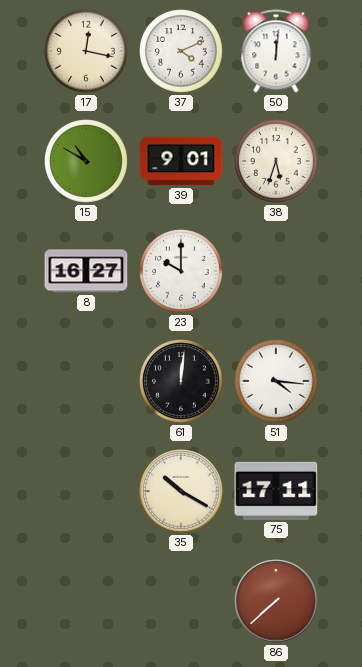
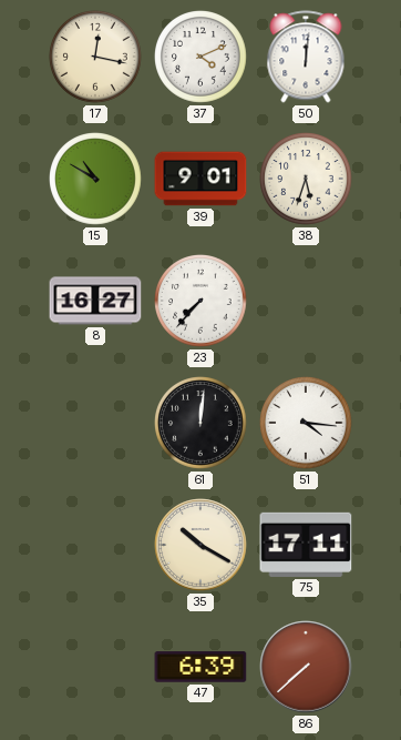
23: 10:00 -> 7:37 (202, 302)
47: none -> 6:39 (200, 667)
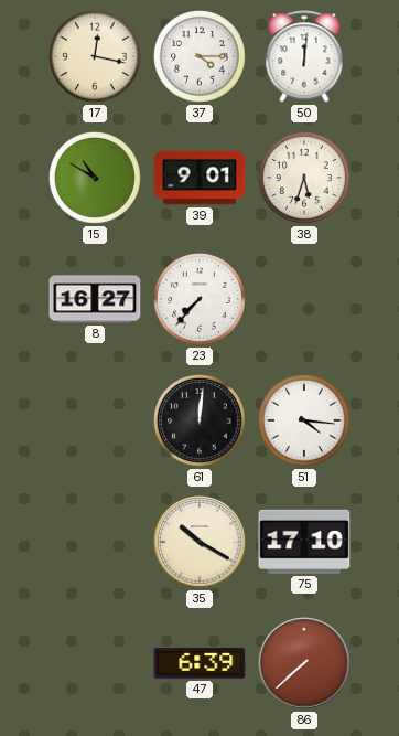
37: 4:11 -> 4:15 (201, 57)
75: 17:11 -> 17:10 (304, 542)
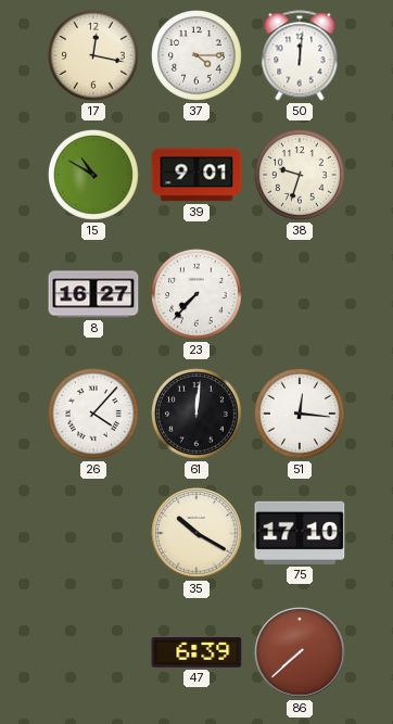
38: 5:33 -> 9:33 (301, 176)
26: none -> 4:07 (94, 415)
51: 4:16 -> 12:16 (301, 415)
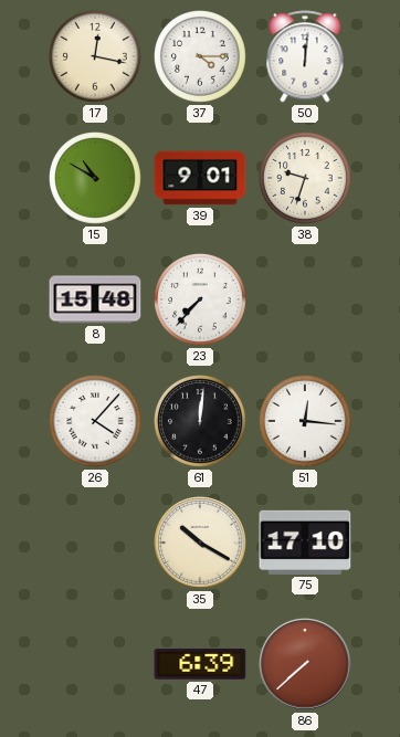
8: 16:27 -> 15:48 (95, 299)
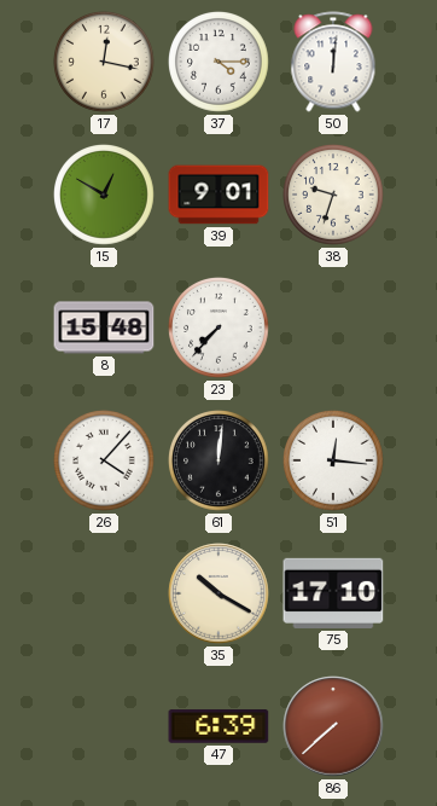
15: 10:50 -> 12:50 (105, 196)
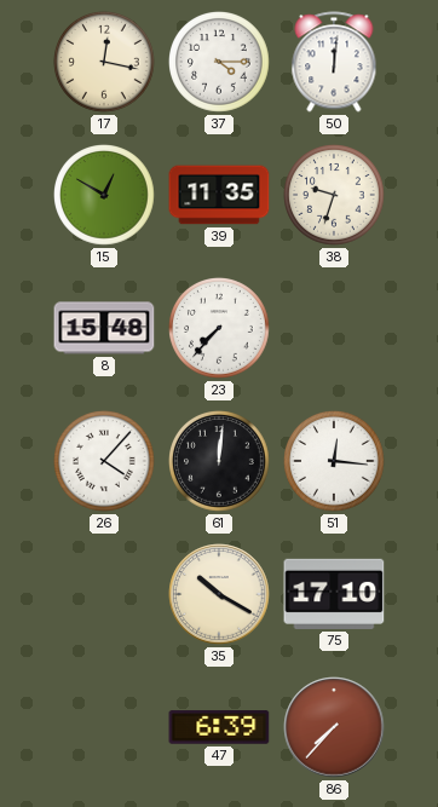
39: 9:01 -> 11:35 (219, 195)
86: 7:38 -> 7:37 (334, 727)
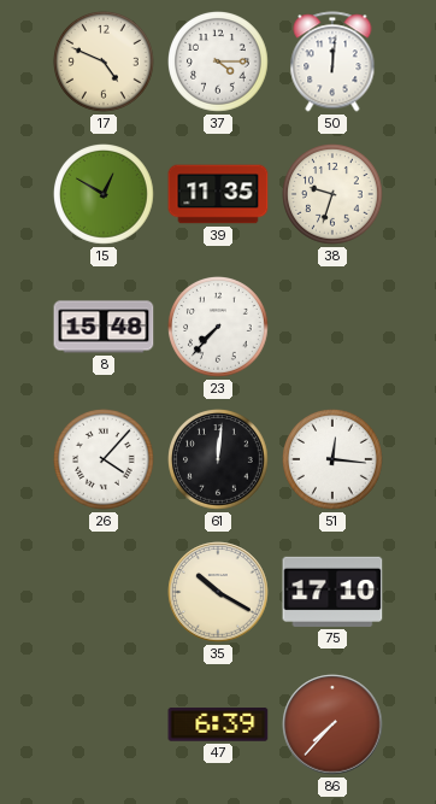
17: 12:17 -> 4:49 (105, 63)
